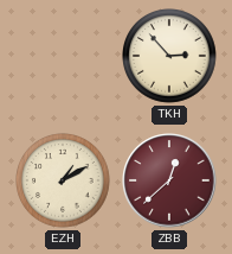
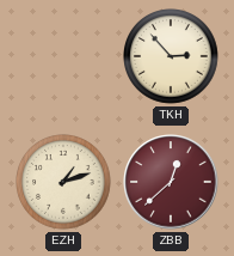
EZH: 1:10 -> 1:12 (64, 183)
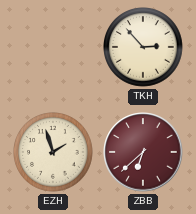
EZH: 1:12 -> 1:57 (54, 153)
ZBB: 12:38 -> 6:38 (143, 152)
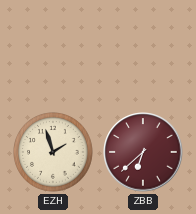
TKH: 2:53 -> none (144, 48)
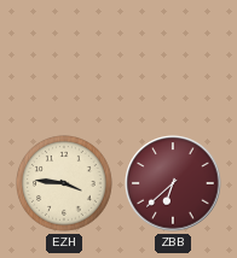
EZH: 1:57 -> 3:46 (65, 184)
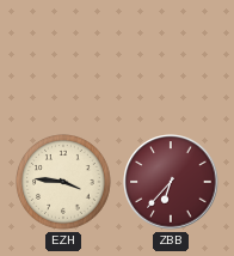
ZBB: 6:38 -> 6:37 (171, 182)
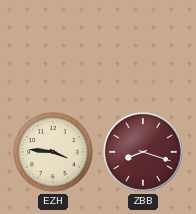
ZBB: 6:37 -> 8:18 (143, 152)
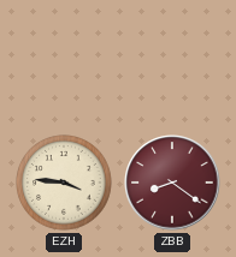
ZBB: 8:18 -> 8:21 (172, 183)
